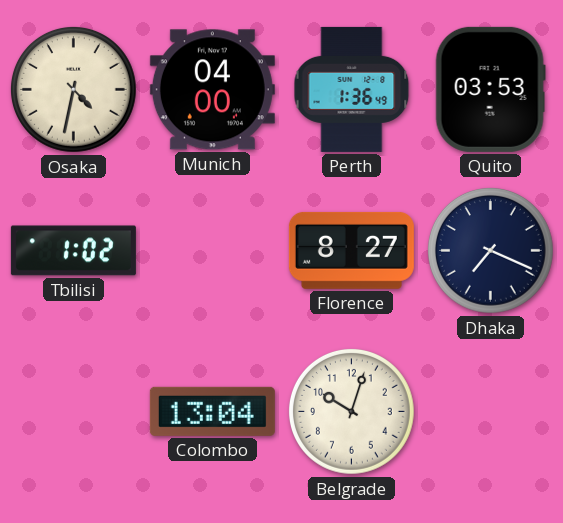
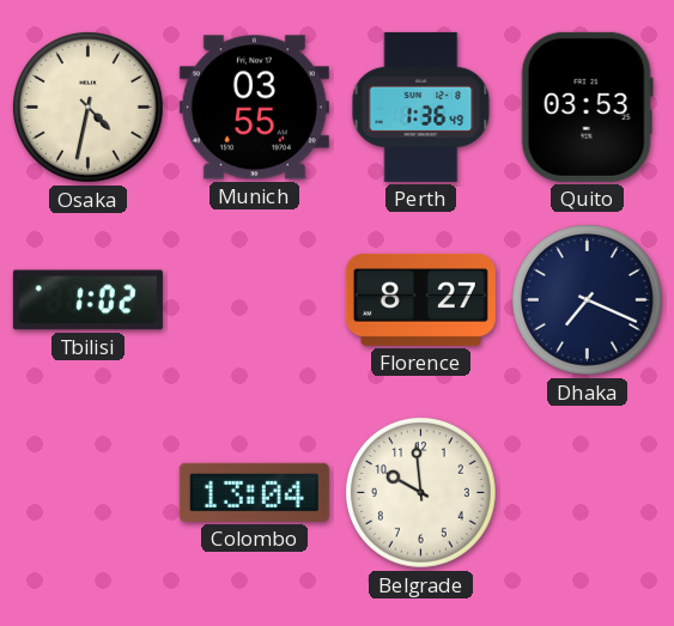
Munich: 04:00 -> 03:55 (254, 108)
Belgrade: 10:03 -> 9:59 (421, 493)
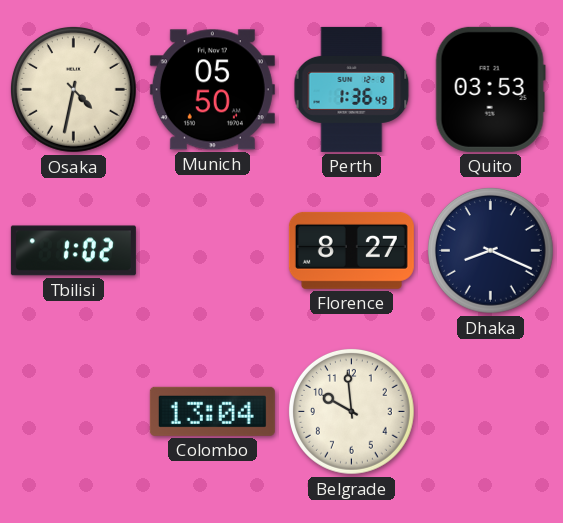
Munich: 03:55 -> 05:50 (212, 90)
Dhaka: 7:19 -> 8:19 (491, 251)
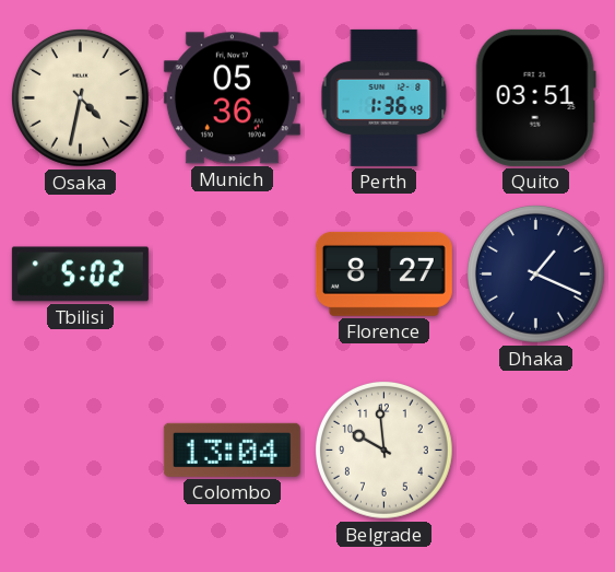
Munich: 05:50 -> 05:36 (232, 98)
Quito: 03:53 -> 03:51 (535, 97)
Tbilisi: 1:02 -> 5:02 (80, 275)
Dhaka: 8:19 -> 1:19 (536, 275)
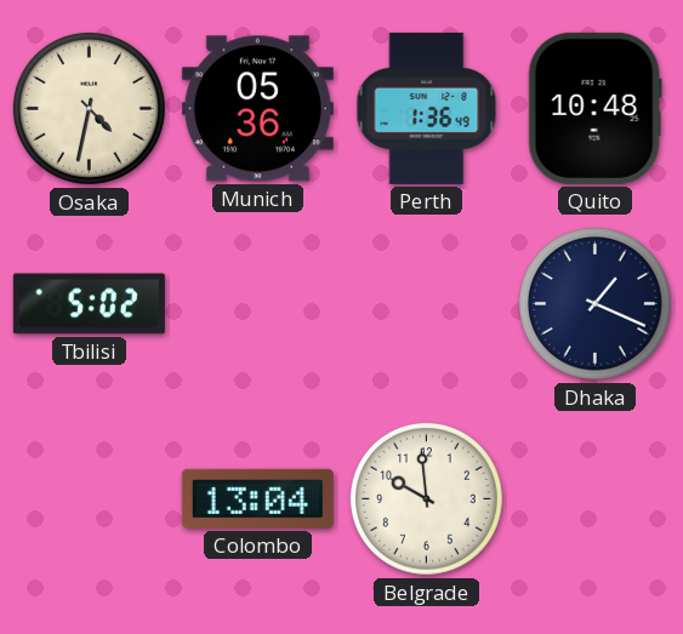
Quito: 03:51 -> 10:48 (594, 108)
Florence: 8:27 -> none (383, 273)
